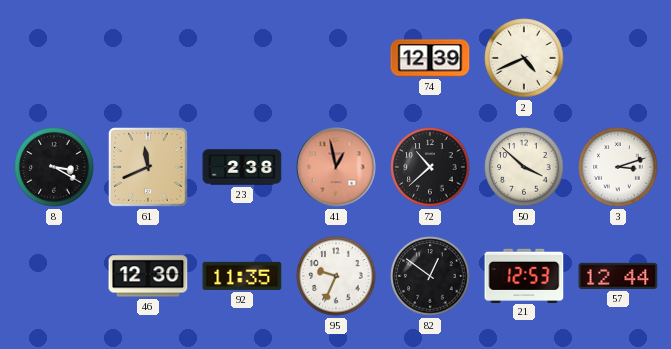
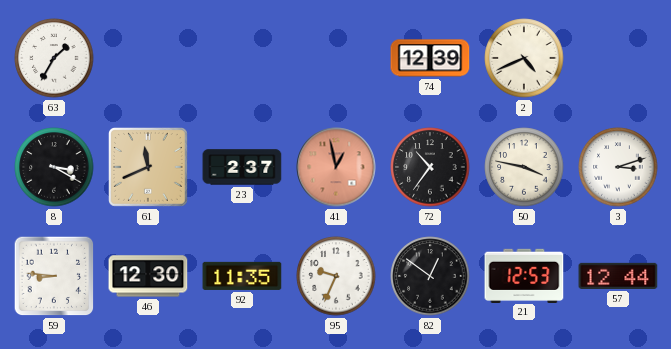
63: none -> 1:35 (54, 58)
23: 2:38 -> 2:37 (242, 167)
72: 10:38 -> 10:36 (430, 167)
50: 3:52 -> 3:47 (524, 167)
59: none -> 8:46 (54, 276)
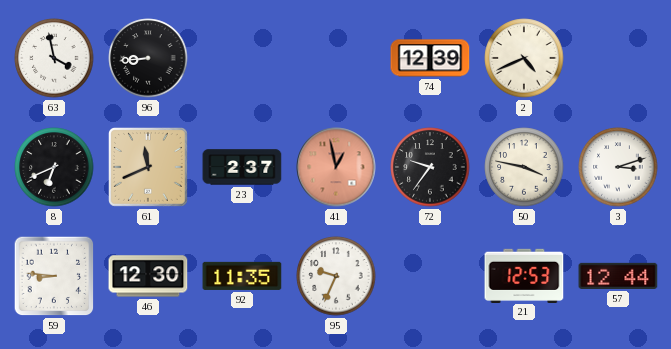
63: 1:35 -> 3:58 (54, 58)
96: none -> 8:44 (148, 58)
8: 3:20 -> 6:41 (54, 167)
72: 10:36 -> 9:36 (430, 167)
82: 12:51 -> none (430, 276)
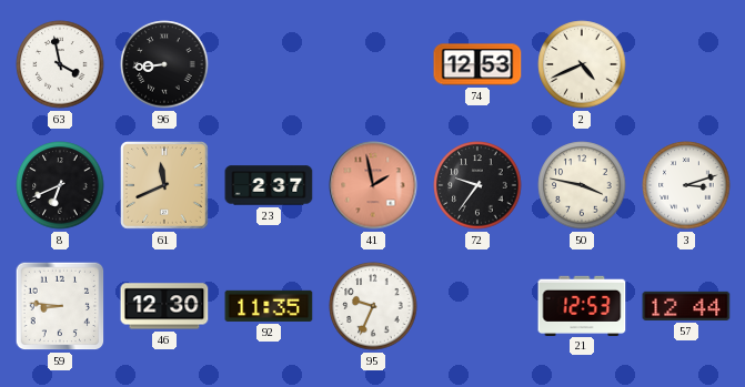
74: 12:39 -> 12:53 (477, 64)
41: 12:58 -> 1:58 (373, 185)
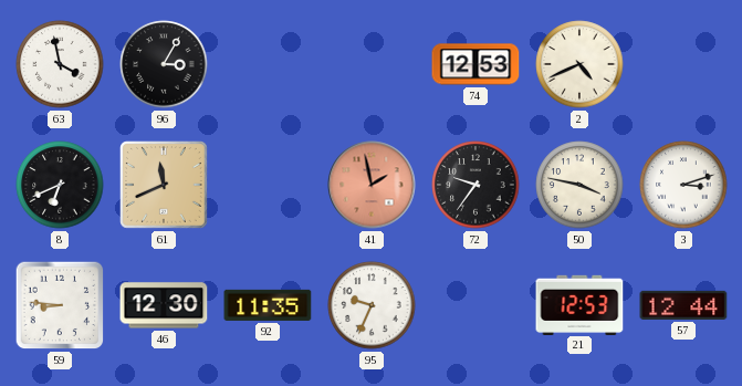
96: 8:44 -> 3:05 (164, 64)
23: 2:37 -> none (269, 185)
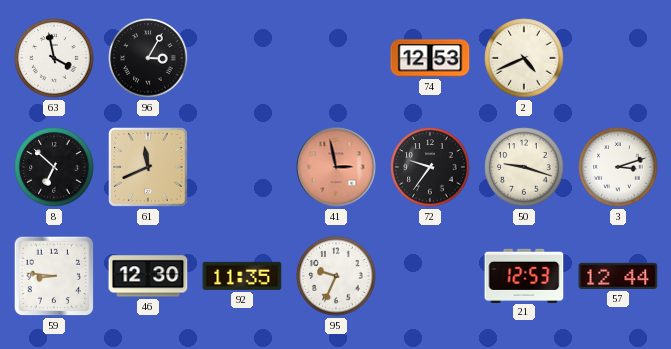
8: 6:41 -> 6:52 (54, 167)
41: 1:58 -> 2:58 (336, 167)
50: 3:47 -> 9:18 (524, 167)
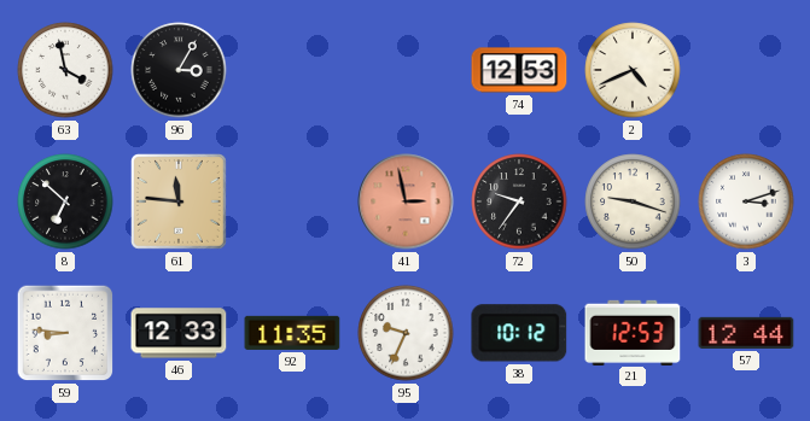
61: 11:41 -> 11:46 (180, 203)
46: 12:30 -> 12:33 (179, 333)
38: none -> 10:12 (519, 333)
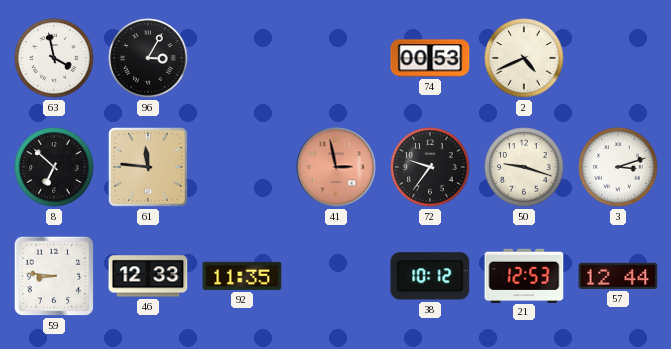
74: 12:53 -> 00:53 (430, 58)
95: 9:34 -> none (406, 333)
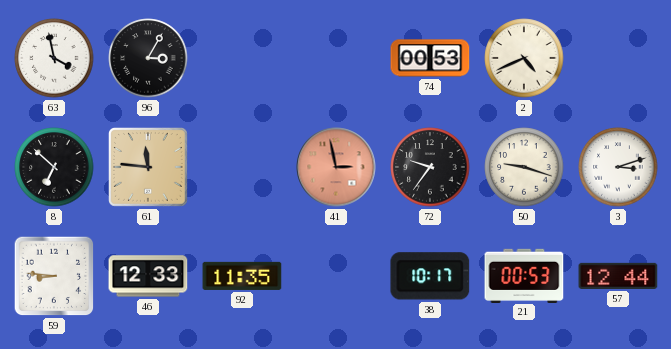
38: 10:12 -> 10:17 (430, 276)
21: 12:53 -> 00:53 (524, 275)
